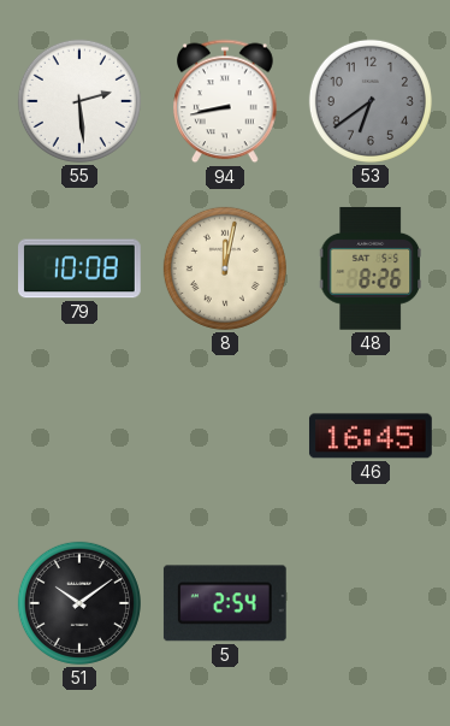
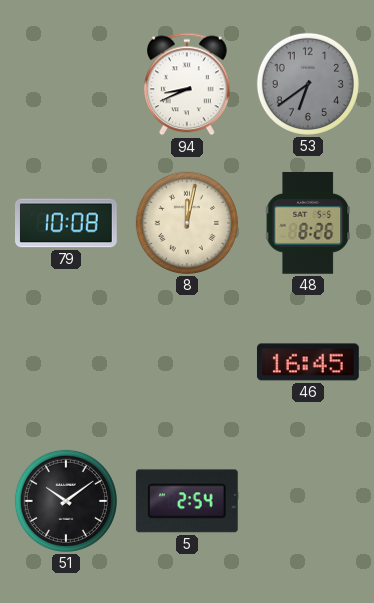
55: 2:29 -> none (79, 101)
94: 8:43 -> 8:41 (188, 84)
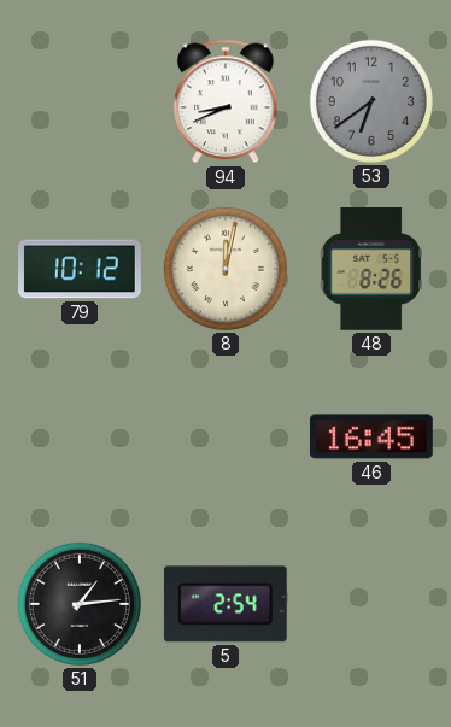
79: 10:08 -> 10:12 (81, 269)
51: 10:09 -> 1:14 (80, 604)
